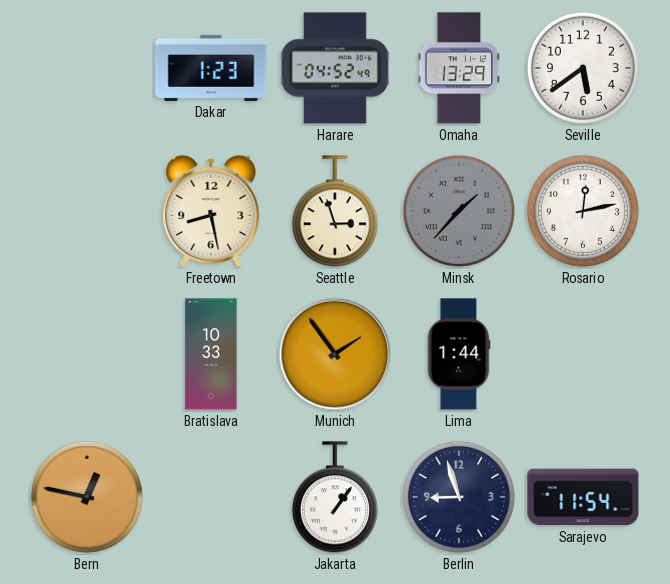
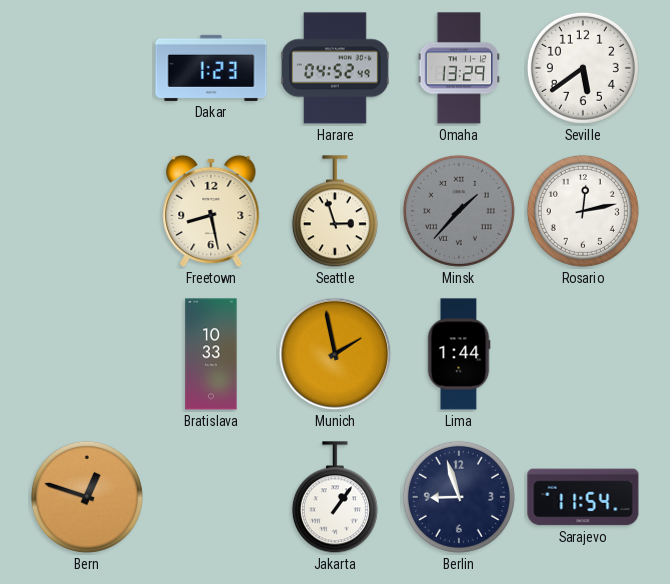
Munich: 1:54 -> 1:58 (335, 354)
Bern: 12:47 -> 12:48 (87, 497)
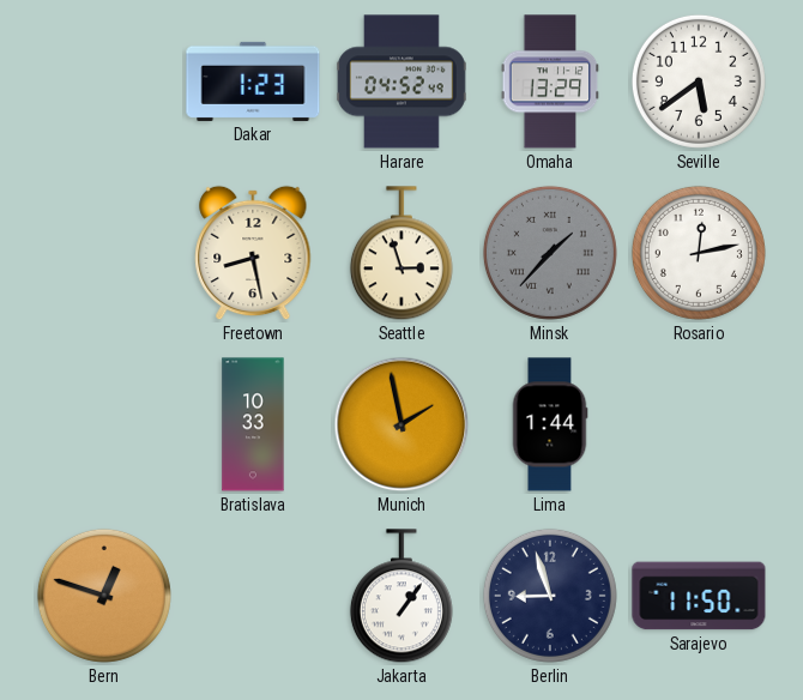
Sarajevo: 11:54 -> 11:50 (699, 596)
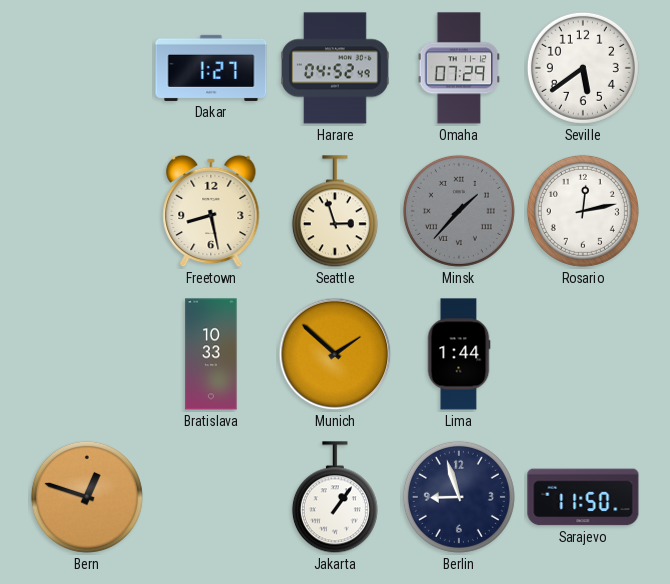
Dakar: 1:23 -> 1:27 (211, 68)
Omaha: 13:29 -> 07:29 (459, 68)
Munich: 1:58 -> 1:52 (335, 354)
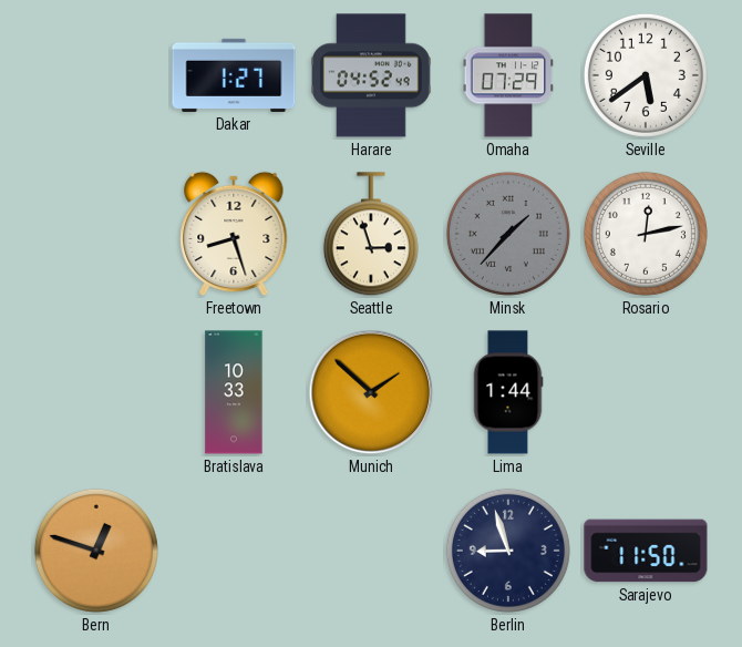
Freetown: 8:28 -> 8:27 (234, 234)
Jakarta: 1:06 -> none (335, 498)
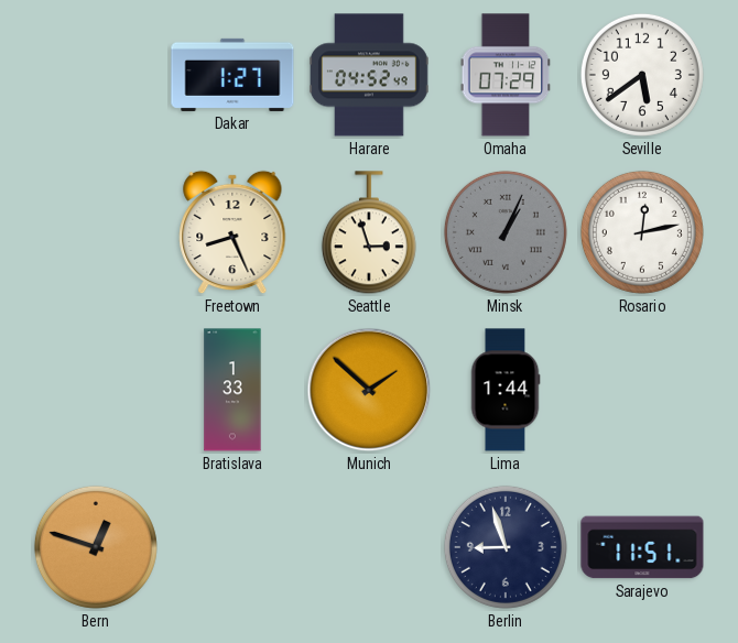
Freetown: 8:27 -> 8:26 (232, 232)
Minsk: 1:37 -> 1:04 (506, 232)
Bratislava: 10:33 -> 1:33 (232, 390)
Sarajevo: 11:50 -> 11:51 (642, 547)
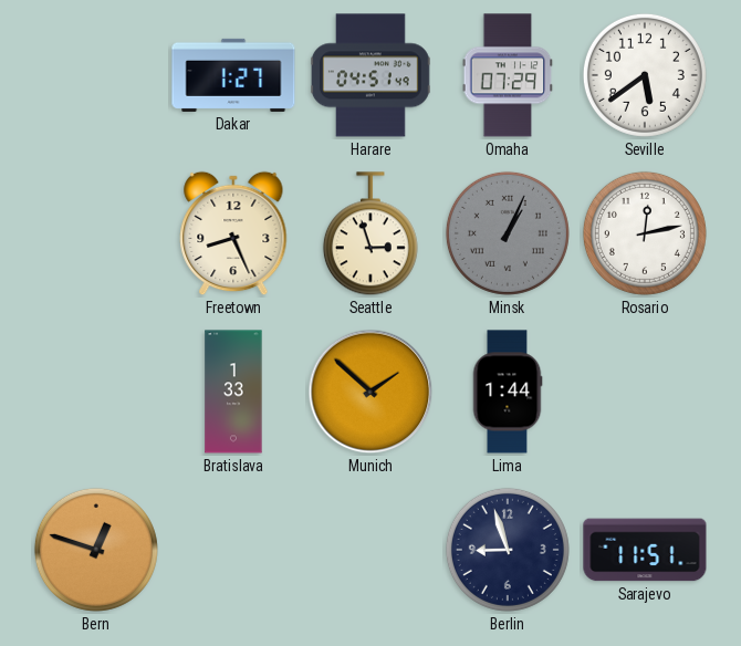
Harare: 04:52 -> 04:51 (372, 75)
